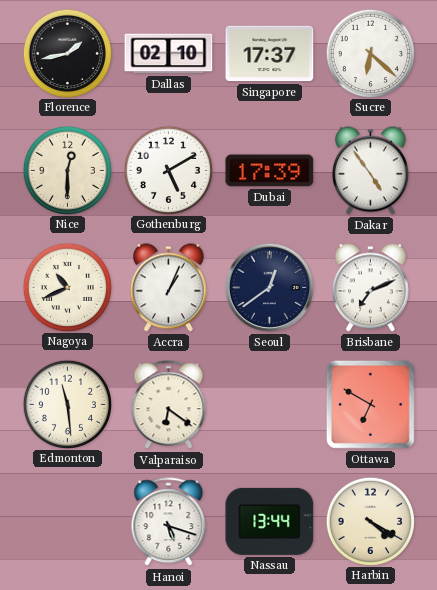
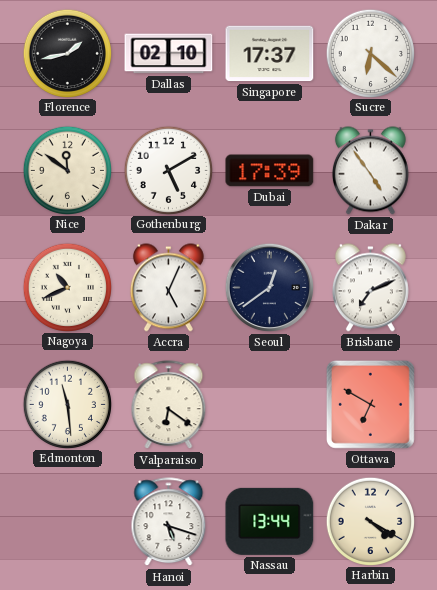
Nice: 12:30 -> 11:51 (67, 170)
Accra: 1:04 -> 5:04 (168, 288)
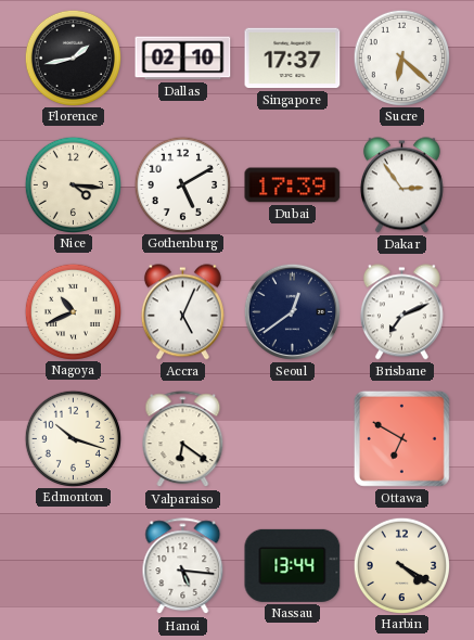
Nice: 11:51 -> 4:16 (73, 184)
Dakar: 4:54 -> 2:54 (401, 185)
Edmonton: 11:29 -> 10:18 (73, 438)
Hanoi: 5:18 -> 5:16 (183, 566)
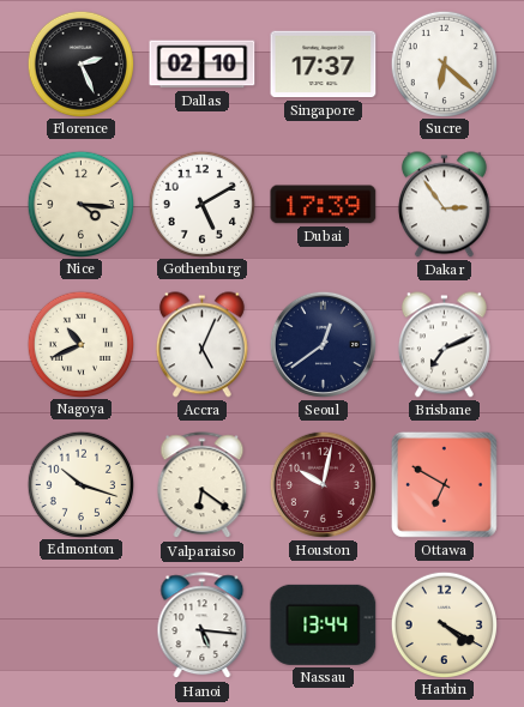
Florence: 1:43 -> 2:26 (80, 64)
Houston: none -> 10:02 (323, 484)
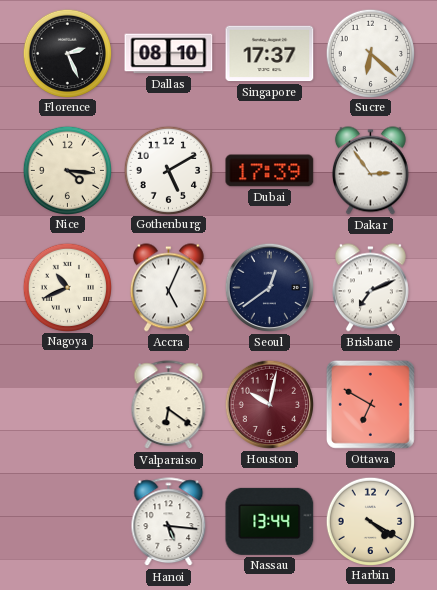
Dallas: 02:10 -> 08:10 (169, 54)
Edmonton: 10:18 -> none (80, 484)
